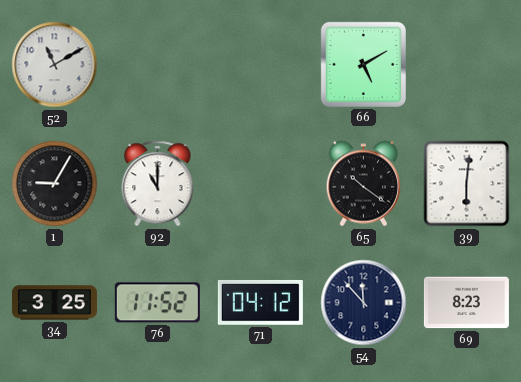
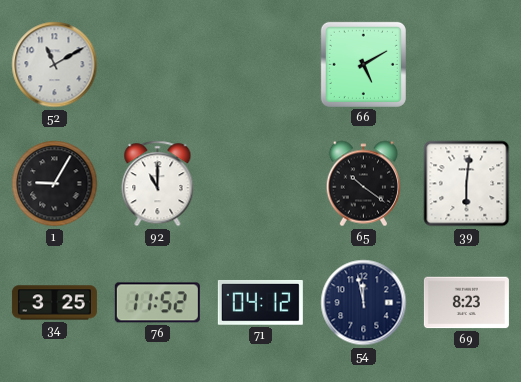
54: 11:53 -> 11:58 (364, 303)
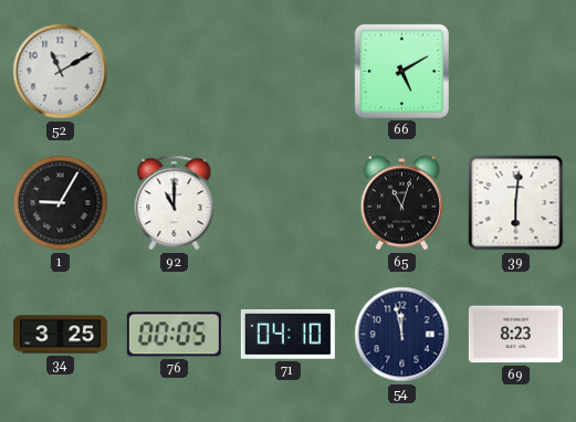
65: 10:21 -> 11:03 (401, 203)
76: 11:52 -> 00:05 (174, 335)
71: 04:12 -> 04:10 (287, 334)
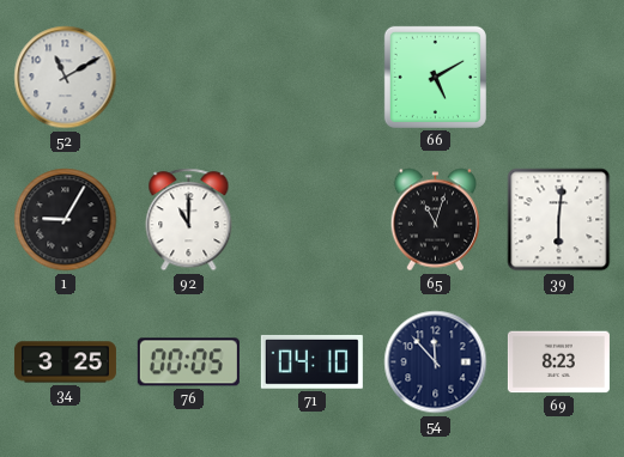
54: 11:58 -> 11:53 (436, 362)
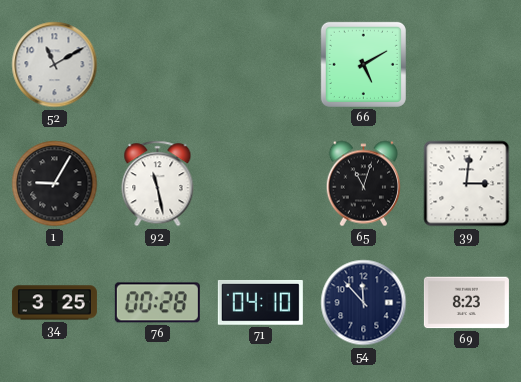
92: 11:00 -> 11:28 (158, 184)
39: 6:01 -> 3:01 (467, 184)
76: 00:05 -> 00:28 (157, 303)
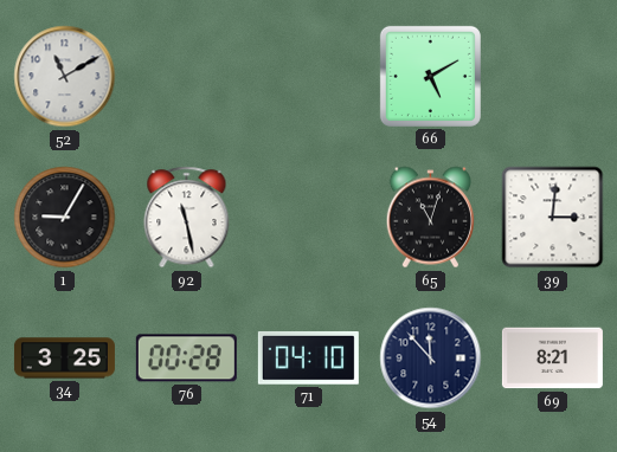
69: 8:23 -> 8:21 (552, 359)
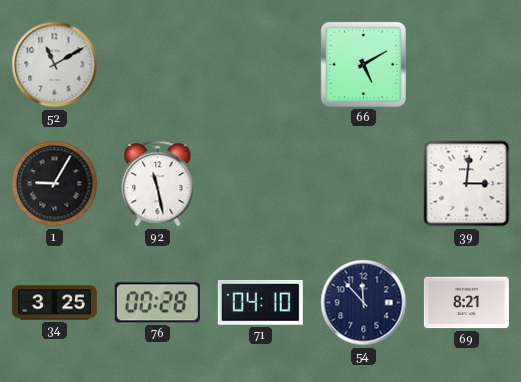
65: 11:03 -> none (430, 218)
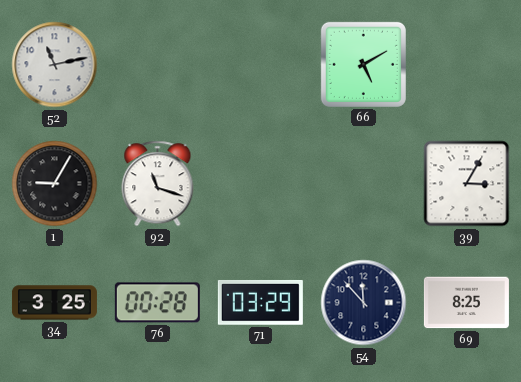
52: 11:10 -> 11:13 (55, 65)
92: 11:28 -> 11:18 (158, 184)
39: 3:01 -> 3:05 (467, 184)
71: 04:10 -> 03:29 (260, 302)
69: 8:21 -> 8:25 (466, 303)
